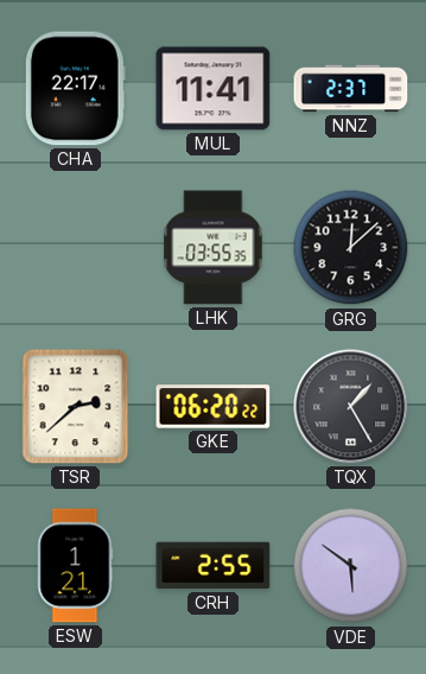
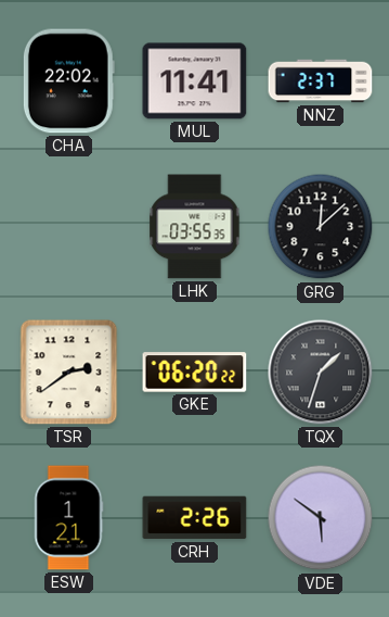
CHA: 22:17 -> 22:02 (68, 81)
TSR: 2:38 -> 2:39 (69, 373)
TQX: 1:25 -> 1:33 (321, 373)
CRH: 2:55 -> 2:26 (195, 518)
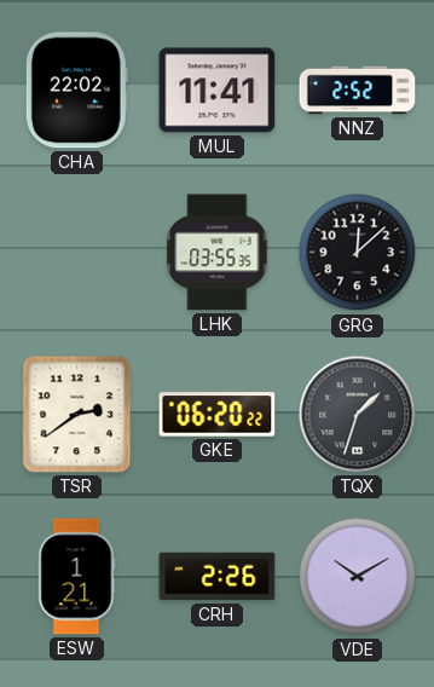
NNZ: 2:37 -> 2:52 (358, 91)
VDE: 5:51 -> 10:10 (358, 577)
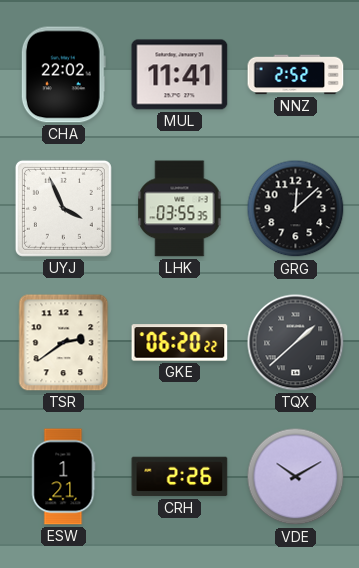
UYJ: none -> 3:56 (63, 208)
TQX: 1:33 -> 1:38 (296, 343)
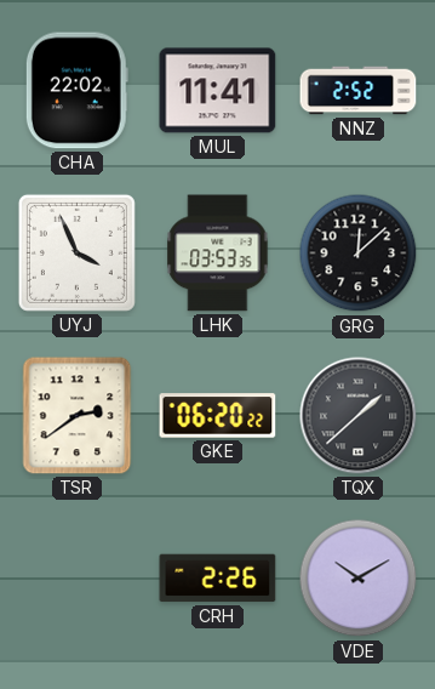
LHK: 03:55 -> 03:53 (218, 254)
ESW: 1:21 -> none (63, 477)
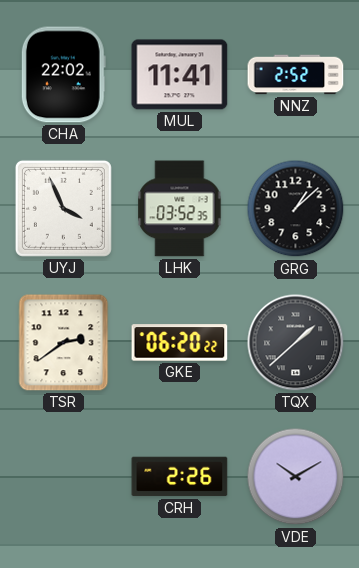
LHK: 03:53 -> 03:52 (180, 209)
GRG: 12:08 -> 1:08 (296, 209)
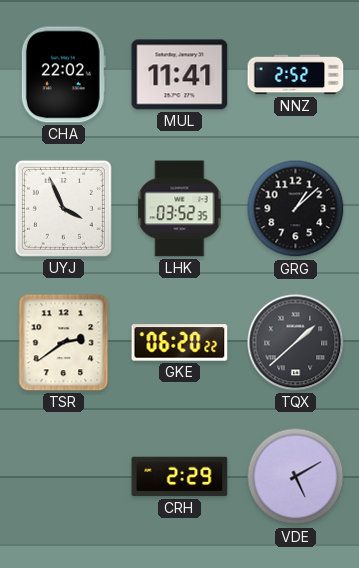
CRH: 2:26 -> 2:29 (180, 477)
VDE: 10:10 -> 5:10 (296, 477)
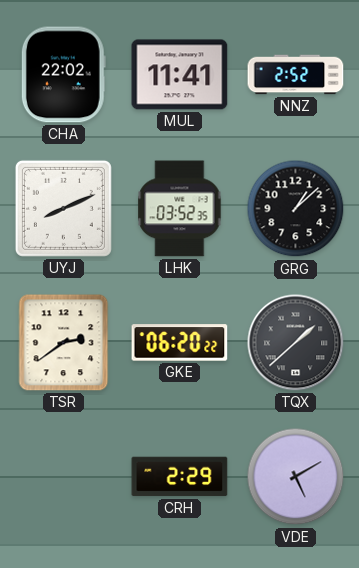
UYJ: 3:56 -> 8:11 (63, 208)
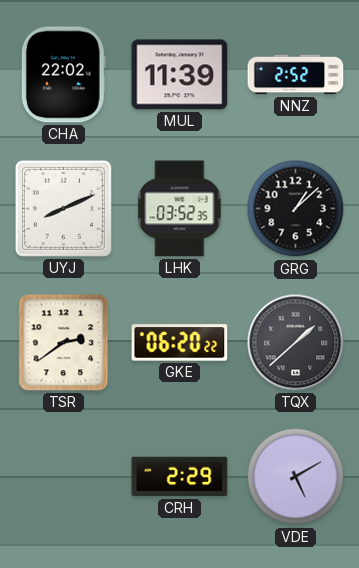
MUL: 11:41 -> 11:39 (180, 75)
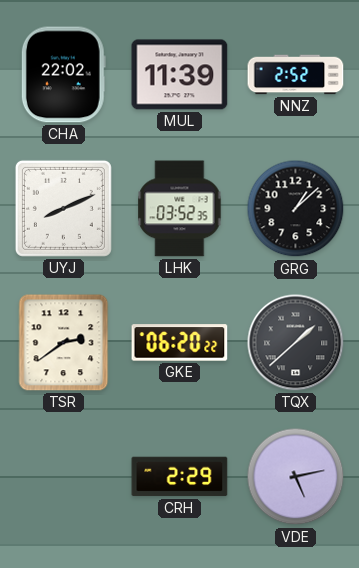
VDE: 5:10 -> 5:13 (296, 477)
